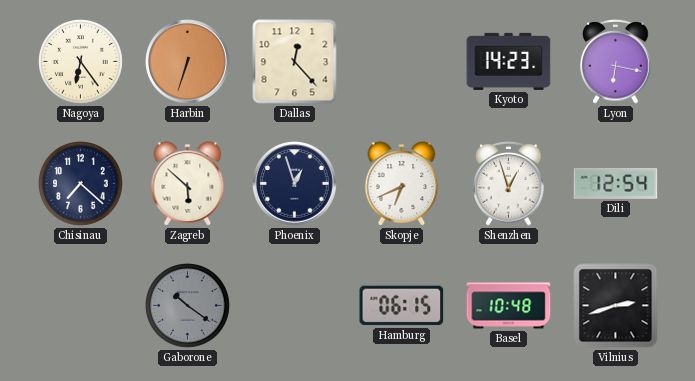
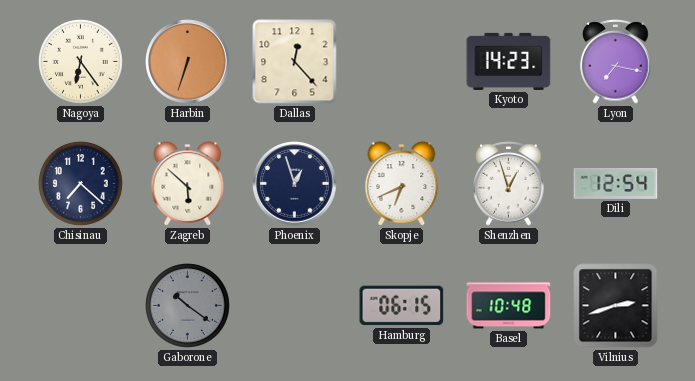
Lyon: 6:17 -> 7:17 (616, 62)
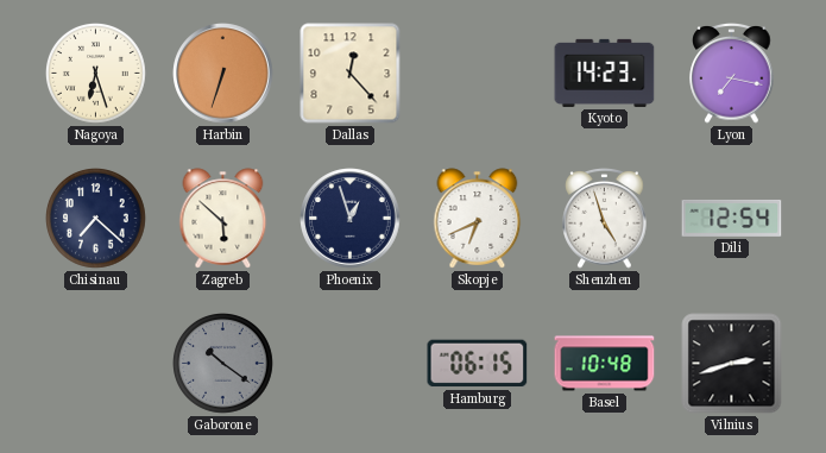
Nagoya: 6:24 -> 6:27 (96, 74)
Shenzhen: 12:57 -> 4:57 (605, 219)
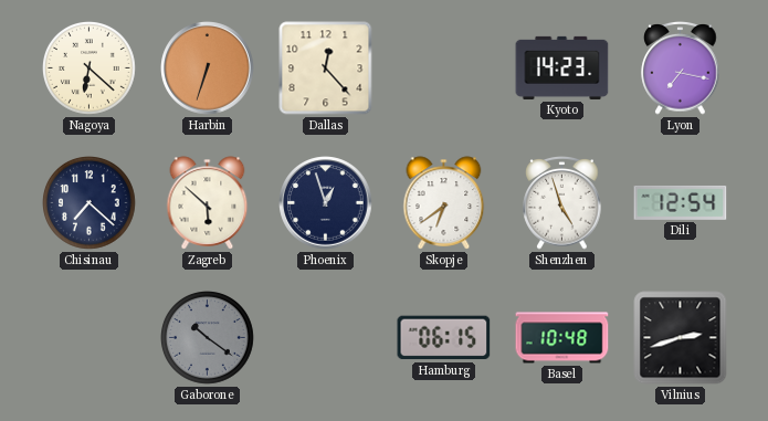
Nagoya: 6:27 -> 6:22 (90, 69)
Skopje: 6:41 -> 6:39 (444, 203)
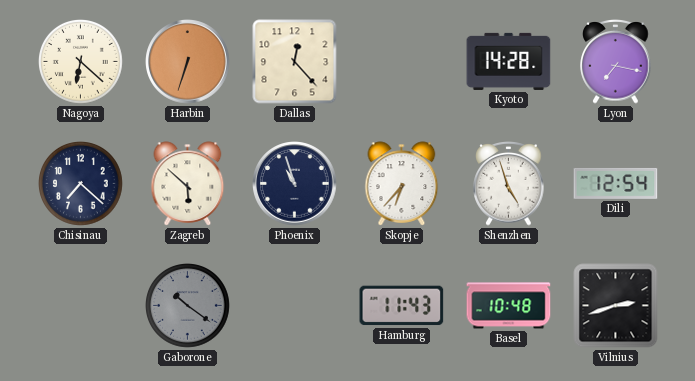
Kyoto: 14:23 -> 14:28 (509, 61)
Phoenix: 12:57 -> 10:57 (295, 184)
Skopje: 6:39 -> 6:37 (402, 184)
Hamburg: 06:15 -> 11:43 (402, 306)
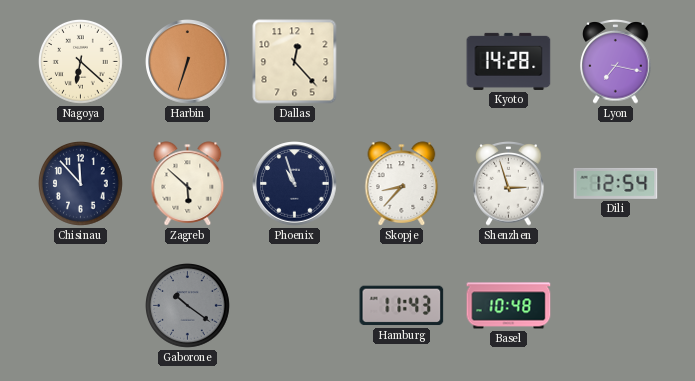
Chisinau: 7:22 -> 11:53 (81, 184)
Skopje: 6:37 -> 8:37 (402, 184)
Shenzhen: 4:57 -> 2:57 (509, 184)
Vilnius: 2:42 -> none (616, 306)
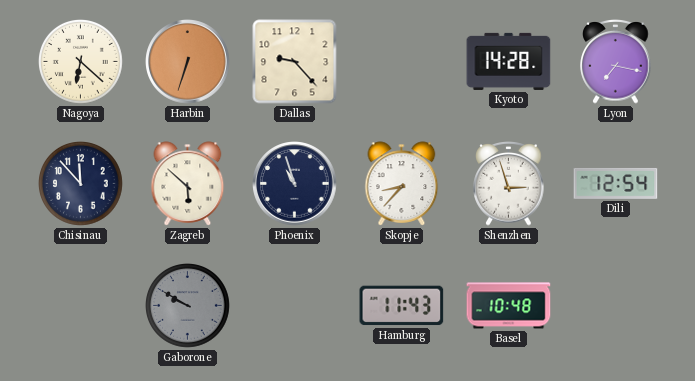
Dallas: 12:23 -> 9:23 (295, 62)
Gaborone: 10:21 -> 9:50 (188, 306)
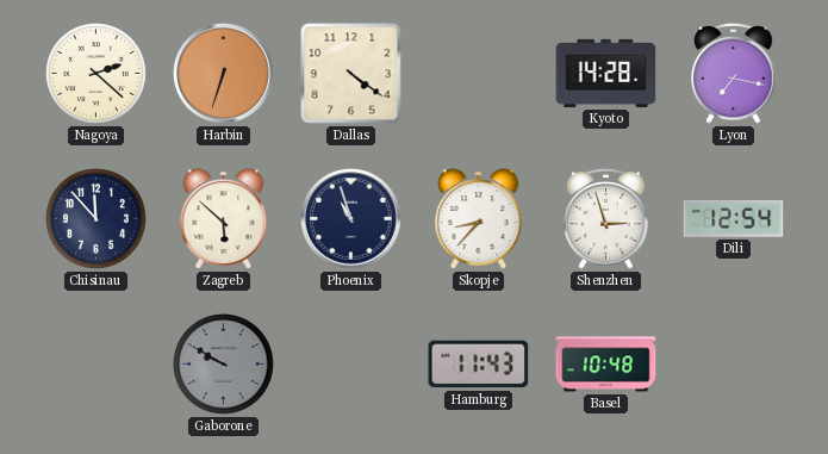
Nagoya: 6:22 -> 2:22 (97, 74)
Dallas: 9:23 -> 4:21 (351, 74)
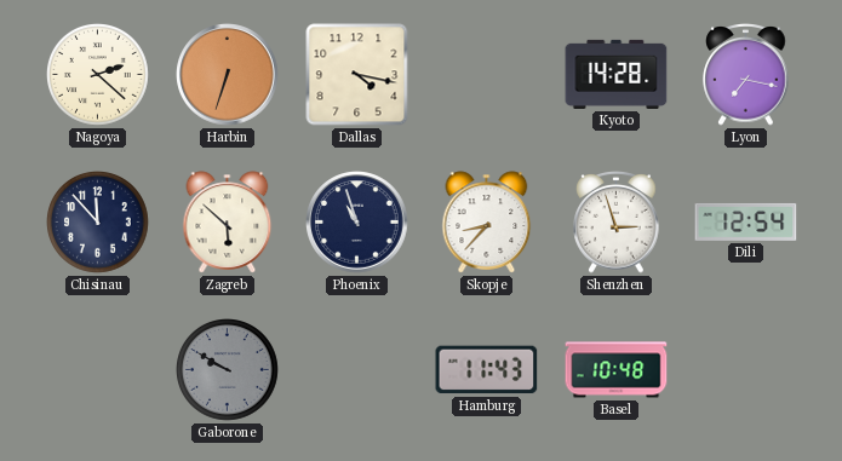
Dallas: 4:21 -> 4:17 (357, 75)
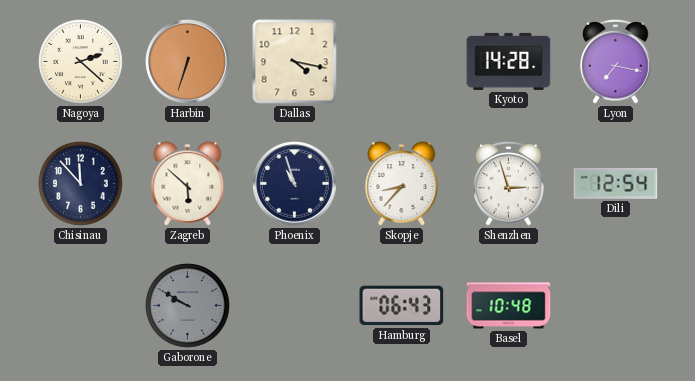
Hamburg: 11:43 -> 06:43 (402, 306)
